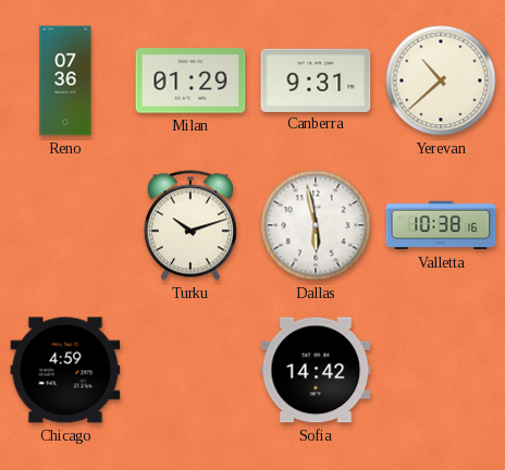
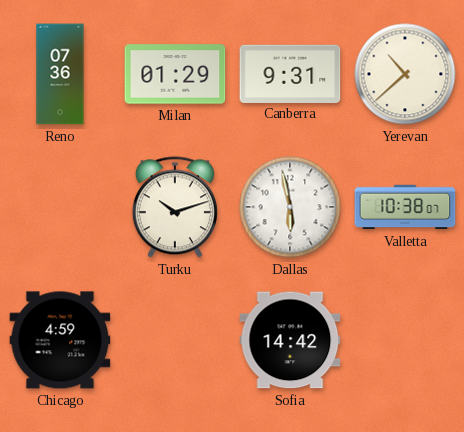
Valletta: 10:38:16 -> 10:38:07 (405, 207)
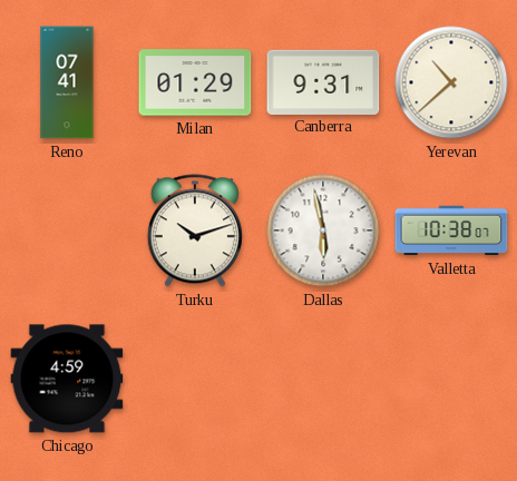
Reno: 07:36 -> 07:41 (67, 82)
Sofia: 14:42 -> none (290, 340)
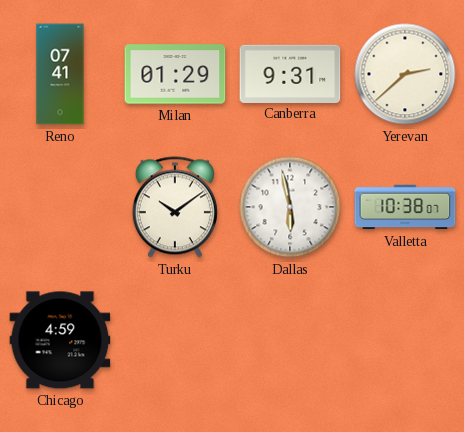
Yerevan: 10:38 -> 2:38 (405, 74)
Turku: 10:12 -> 10:09 (175, 207)
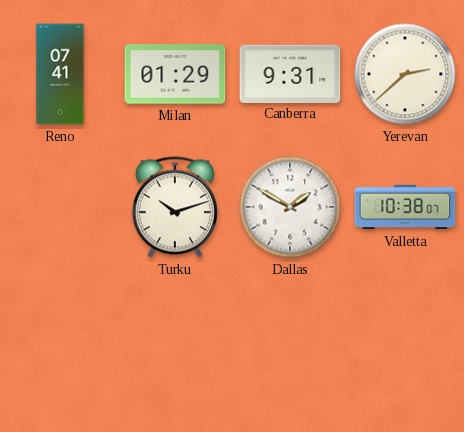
Turku: 10:09 -> 10:12 (175, 207)
Dallas: 5:58 -> 1:50 (290, 207)
Chicago: 4:59 -> none (60, 340)
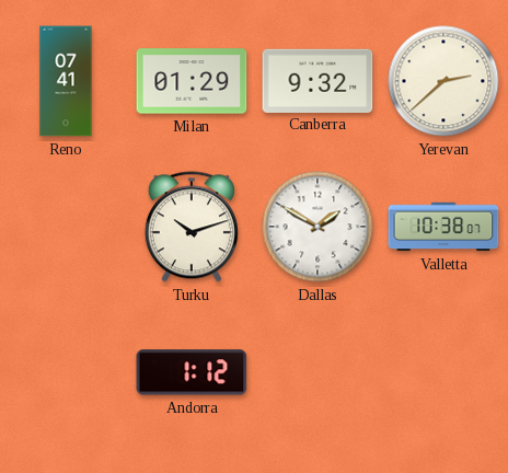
Canberra: 9:31 -> 9:32 (317, 80)
Andorra: none -> 1:12 (192, 372)
